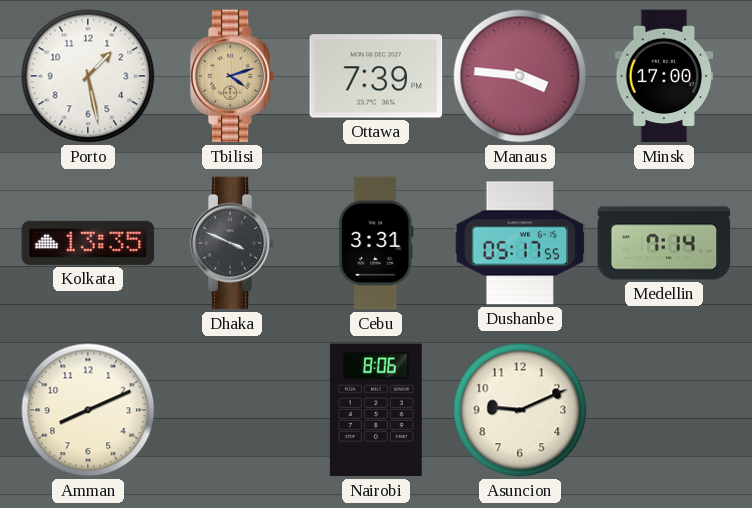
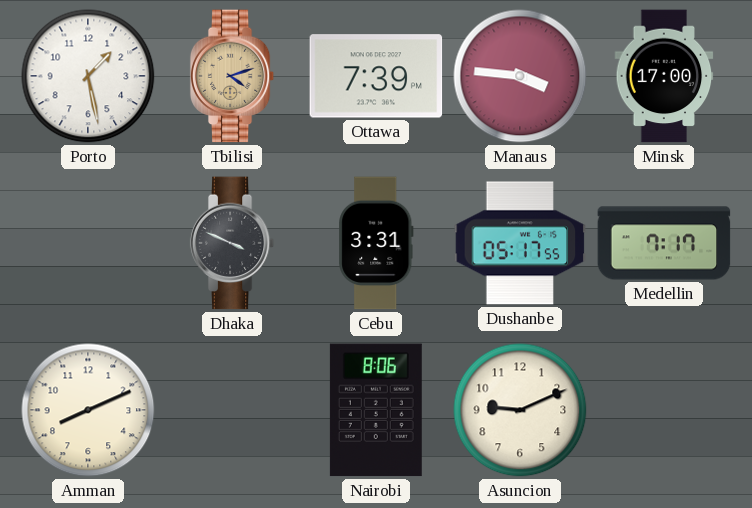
Kolkata: 13:35 -> none (88, 243)
Medellin: 7:14 -> 7:17 (664, 243)
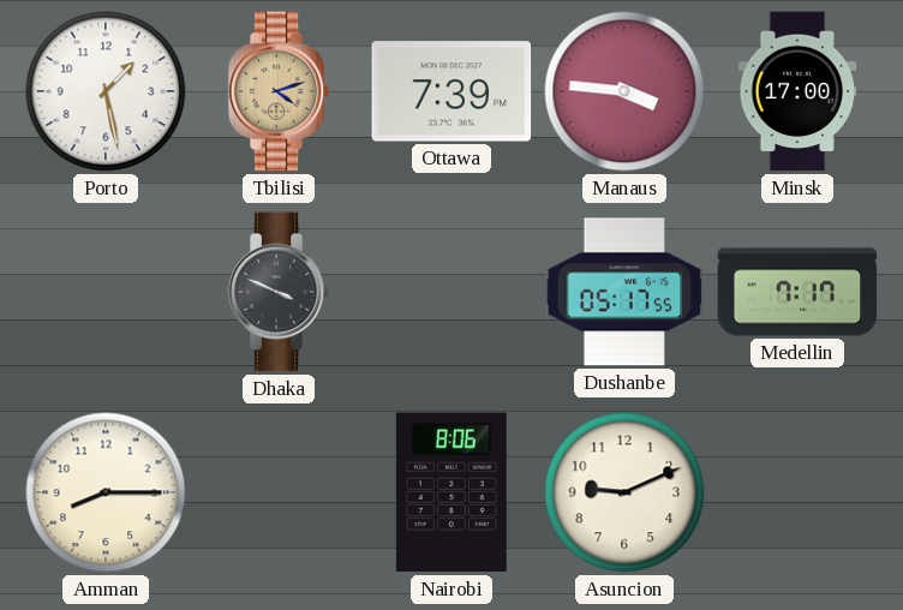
Cebu: 3:31 -> none (376, 243)
Amman: 8:11 -> 8:15 (106, 492)
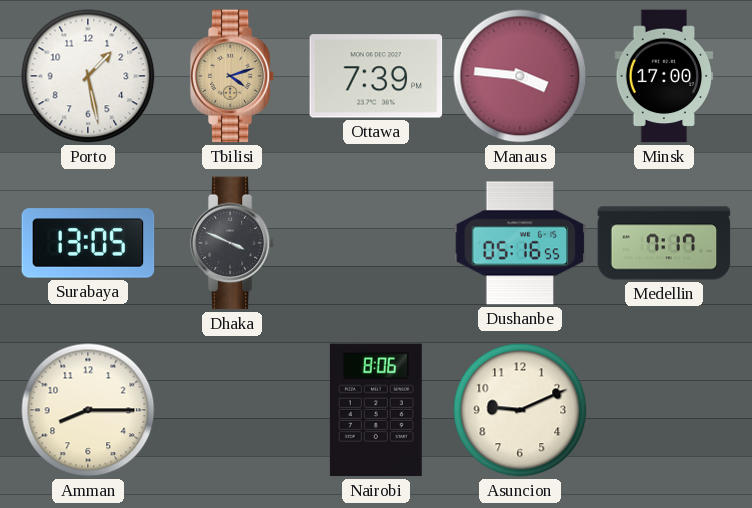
Surabaya: none -> 13:05 (88, 243)
Dushanbe: 05:17 -> 05:16 (520, 243)
